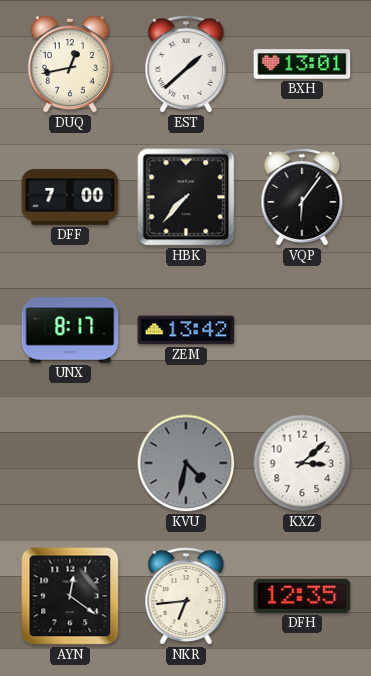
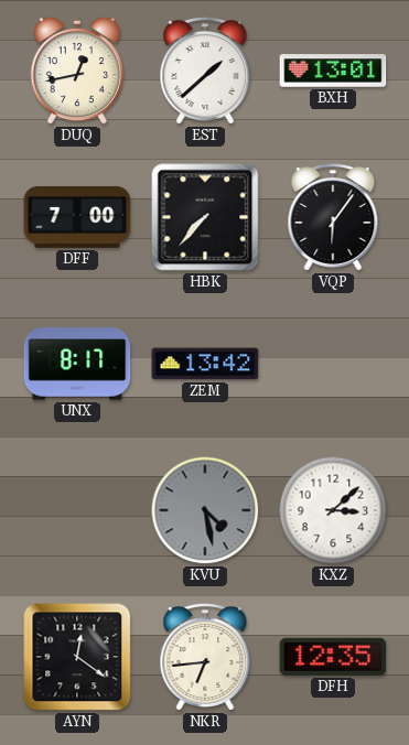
KVU: 4:32 -> 4:28 (205, 510)
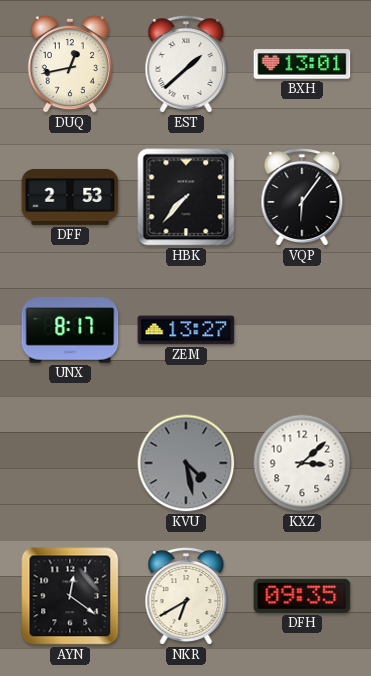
DFF: 7:00 -> 2:53 (70, 197)
ZEM: 13:42 -> 13:27 (186, 330)
NKR: 6:44 -> 6:40 (186, 597)
DFH: 12:35 -> 09:35 (302, 596)
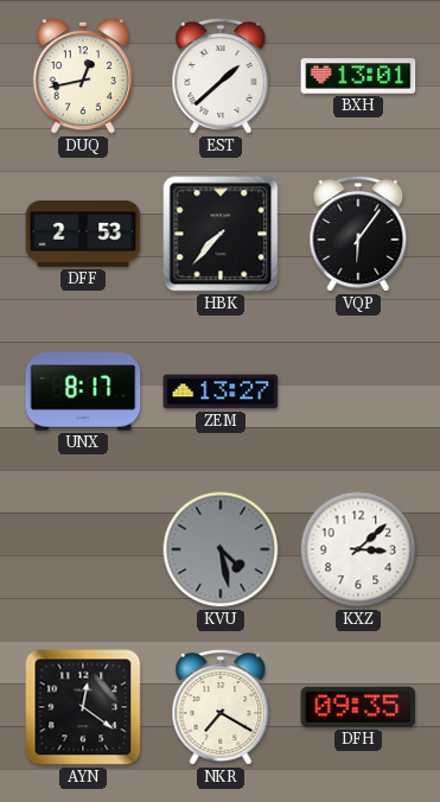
NKR: 6:40 -> 7:20 (221, 708)
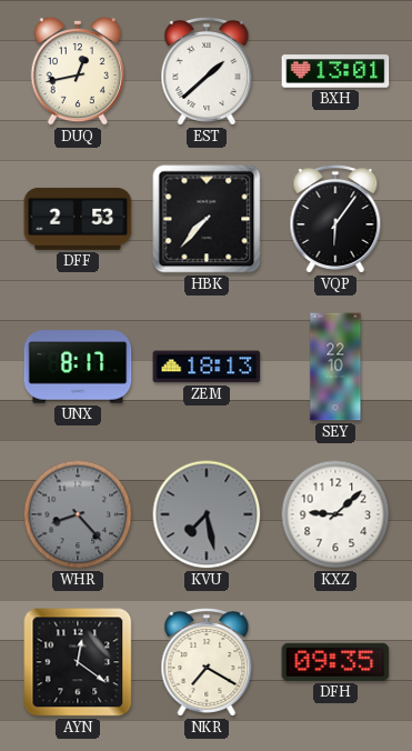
ZEM: 13:27 -> 18:13 (207, 367)
SEY: none -> 22:10 (335, 367)
WHR: none -> 8:23 (78, 514)
KVU: 4:28 -> 7:28 (207, 514)
KXZ: 3:08 -> 9:08 (335, 514)
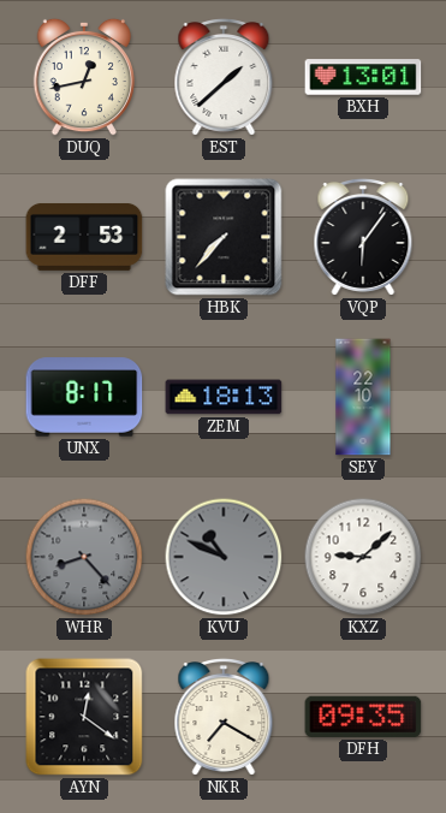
KVU: 7:28 -> 10:49 (224, 557)
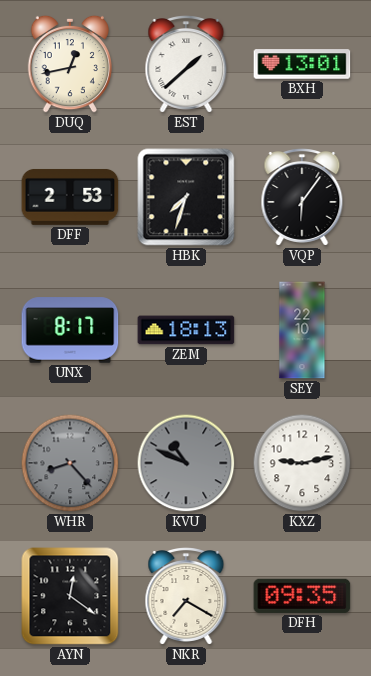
HBK: 7:37 -> 7:33 (186, 197)
KXZ: 9:08 -> 9:13 (302, 463)
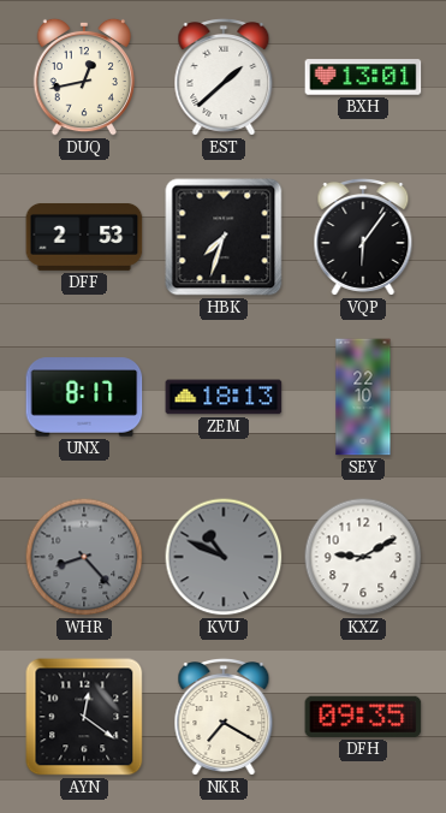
KXZ: 9:13 -> 9:10 (363, 557)
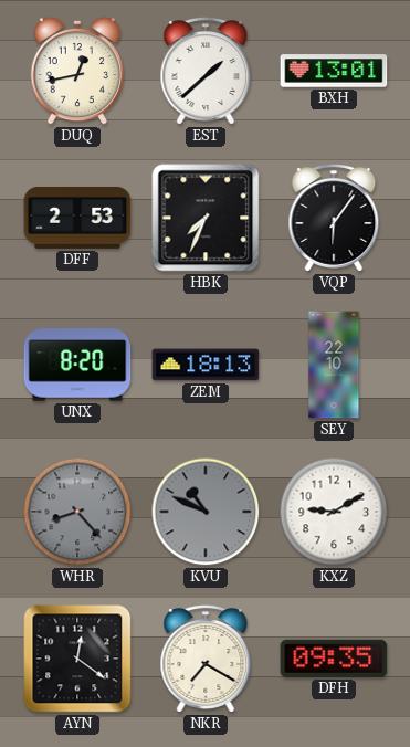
HBK: 7:33 -> 7:34 (206, 218)
UNX: 8:17 -> 8:20 (77, 365)
